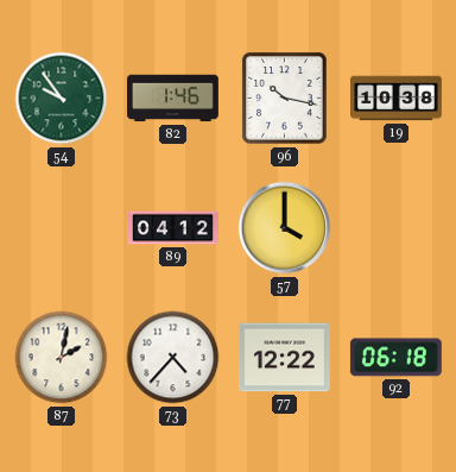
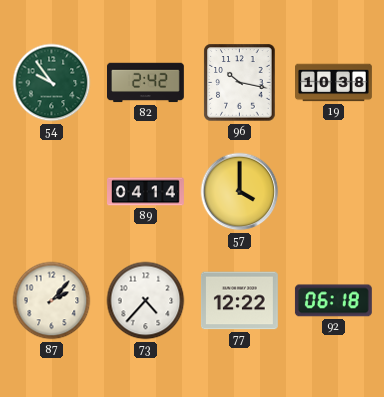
82: 1:46 -> 2:42 (146, 83)
89: 04:12 -> 04:14 (146, 192)
87: 2:02 -> 2:07 (52, 301)
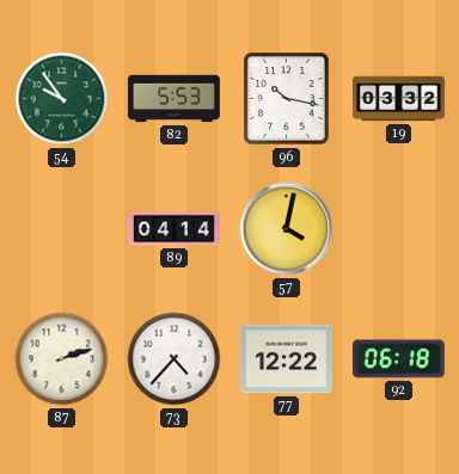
82: 2:42 -> 5:53 (175, 99)
19: 10:38 -> 03:32 (399, 99)
57: 4:00 -> 4:02 (287, 229)
87: 2:07 -> 2:12 (62, 359)
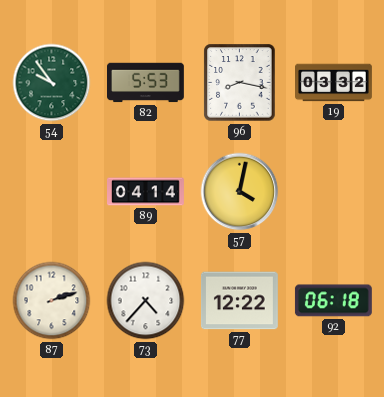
96: 10:17 -> 8:17 (240, 83)
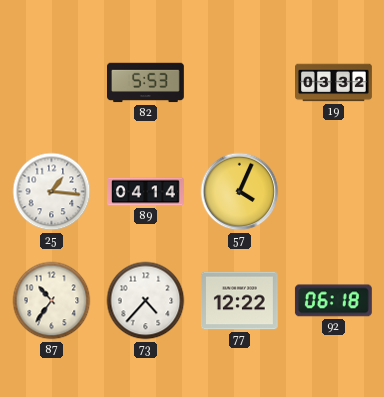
54: 9:54 -> none (52, 83)
96: 8:17 -> none (240, 83)
25: none -> 1:16 (52, 192)
57: 4:02 -> 4:04 (240, 192)
87: 2:12 -> 10:36 (52, 301)
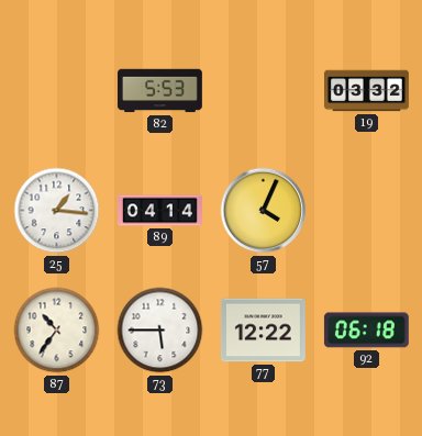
73: 4:37 -> 5:45 (160, 331)
